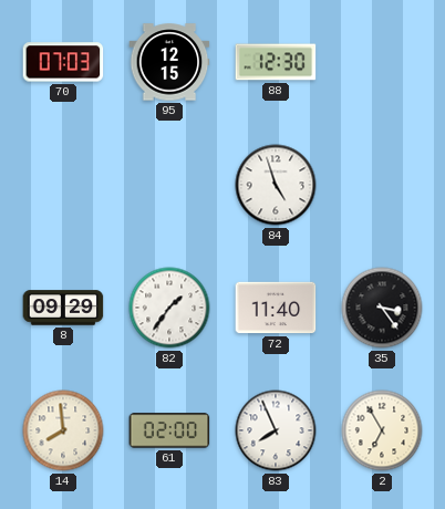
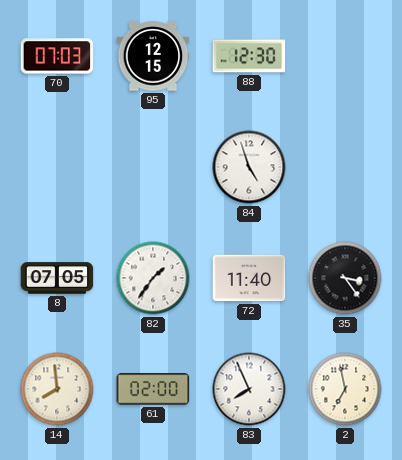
8: 09:29 -> 07:05 (57, 278)
2: 6:55 -> 6:58 (345, 389)
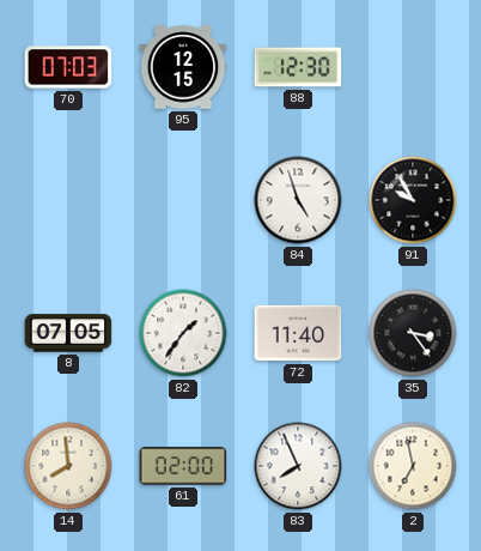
91: none -> 9:55 (413, 200)
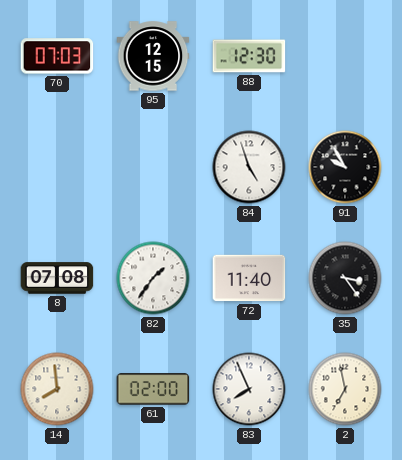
8: 07:05 -> 07:08 (57, 278)
